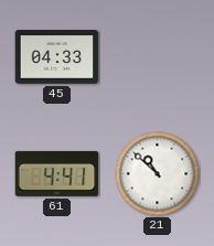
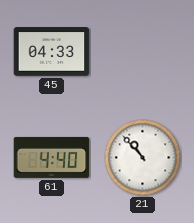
61: 4:41 -> 4:40 (52, 157)
21: 10:52 -> 10:53 (143, 158)
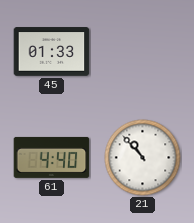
45: 04:33 -> 01:33 (52, 52)
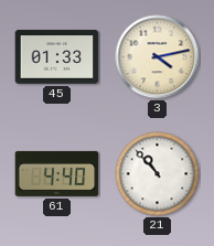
3: none -> 4:13 (158, 57)
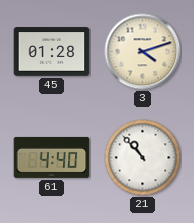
45: 01:33 -> 01:28 (52, 52)
3: 4:13 -> 4:12 (143, 52)
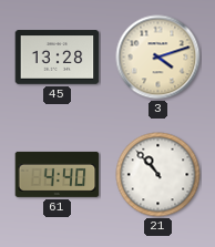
45: 01:28 -> 13:28 (58, 58)
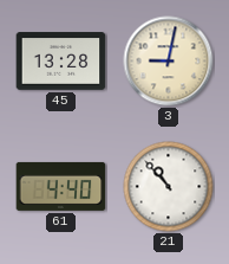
3: 4:12 -> 9:02 (169, 62)
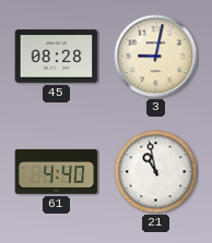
45: 13:28 -> 08:28 (57, 57)
21: 10:53 -> 10:58 (156, 172)
